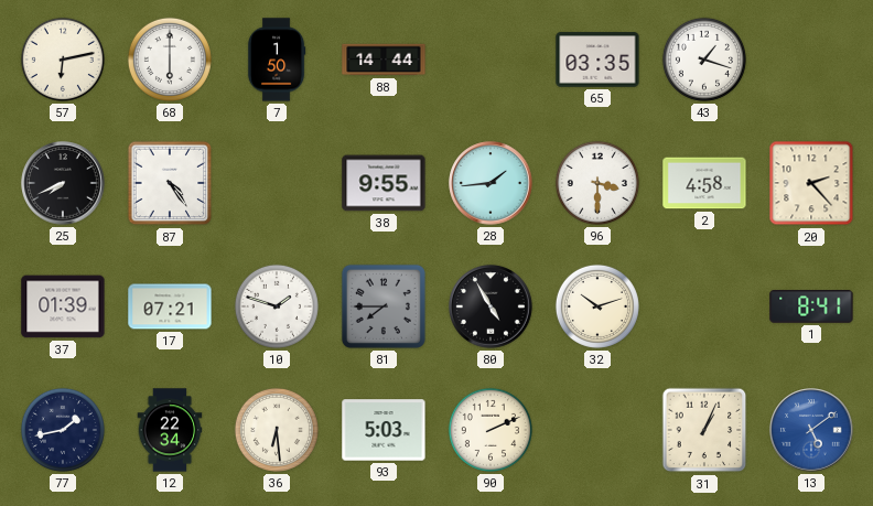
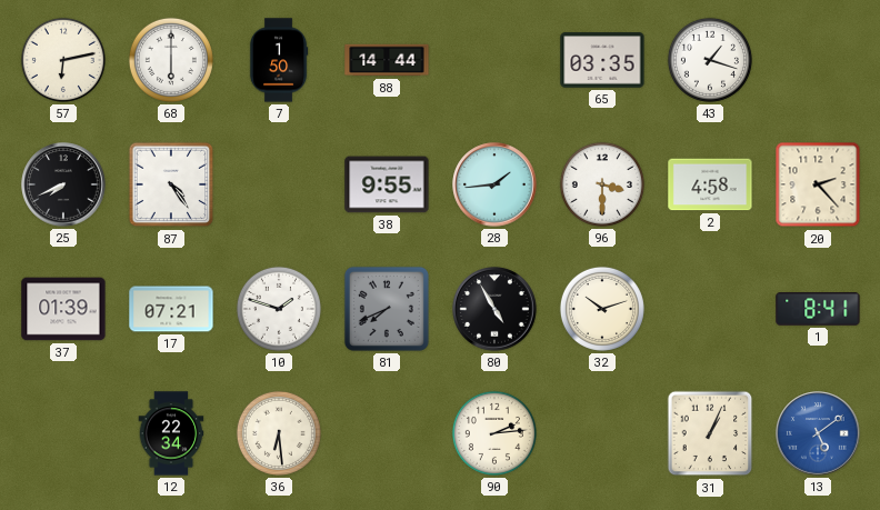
81: 7:45 -> 7:41 (387, 309)
77: 1:43 -> none (63, 430)
93: 5:03 -> none (384, 430)
90: 2:11 -> 2:14 (494, 433)
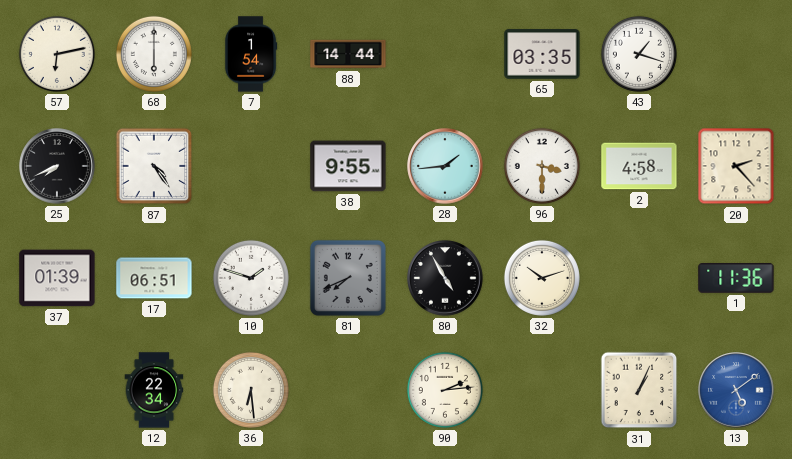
7: 1:50 -> 1:54 (251, 54)
17: 07:21 -> 06:51 (154, 278)
1: 8:41 -> 11:36 (736, 278)
